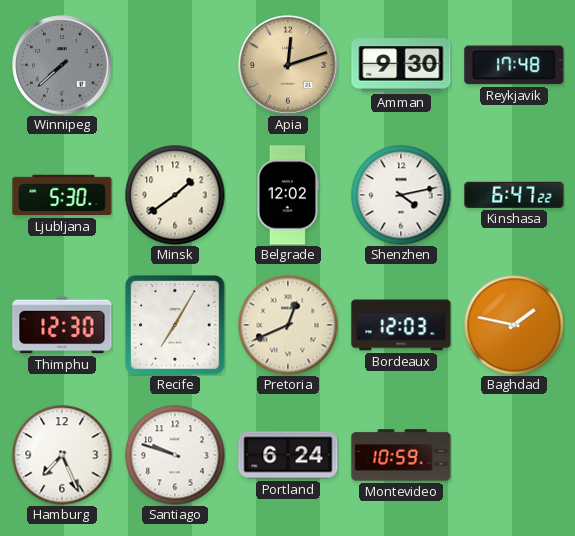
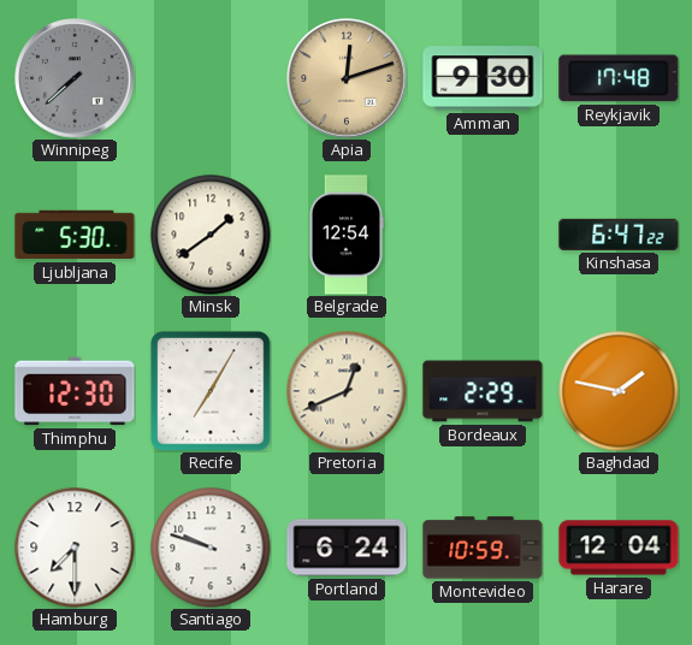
Belgrade: 12:02 -> 12:54 (345, 235)
Shenzhen: 4:13 -> none (401, 195)
Bordeaux: 12:03 -> 2:29 (483, 391)
Hamburg: 7:26 -> 7:30 (75, 548)
Harare: none -> 12:04 (619, 548)
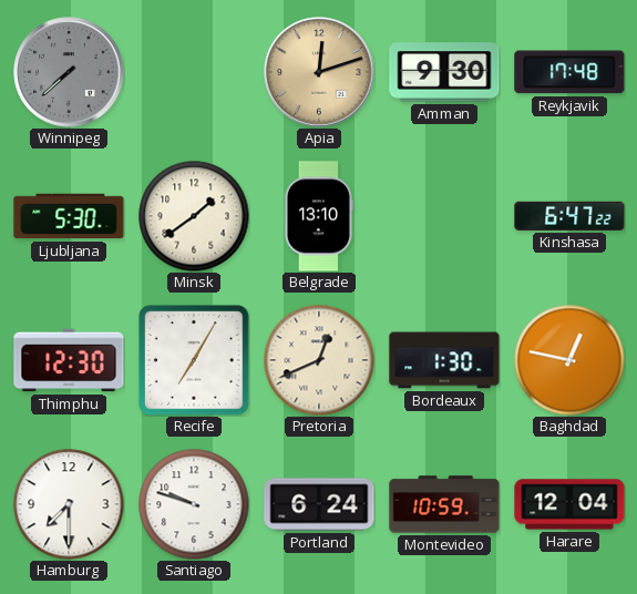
Belgrade: 12:54 -> 13:10 (318, 216)
Bordeaux: 2:29 -> 1:30 (444, 360)
Baghdad: 1:47 -> 12:47 (569, 360)
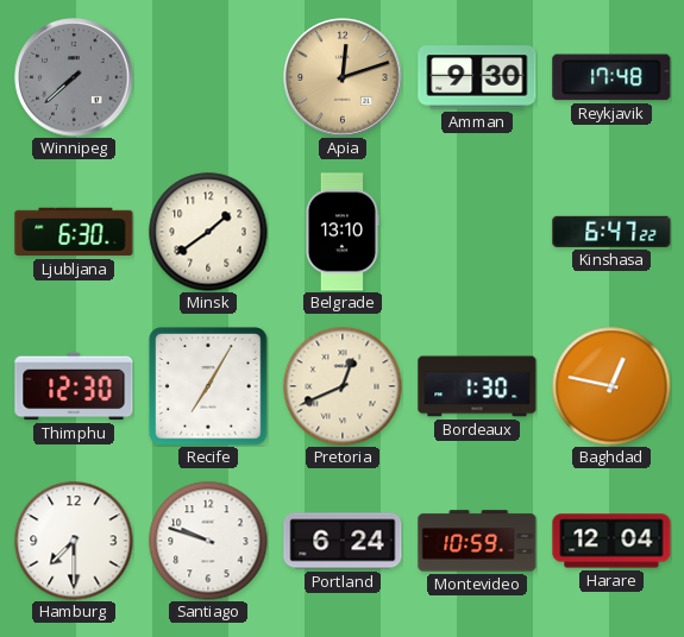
Ljubljana: 5:30 -> 6:30 (74, 232)
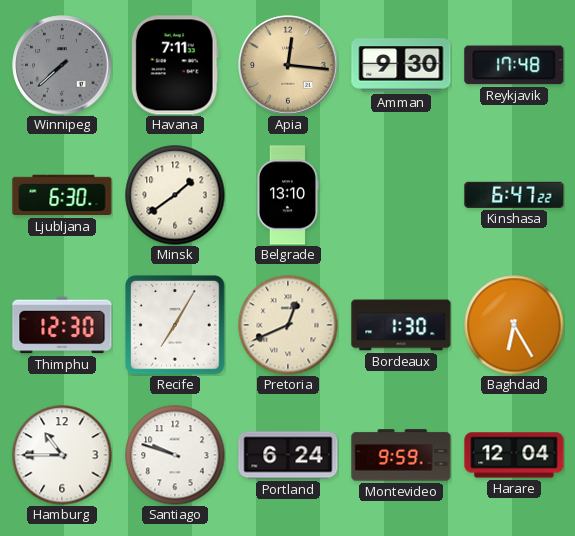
Havana: none -> 7:11 (175, 65)
Apia: 12:12 -> 12:16 (288, 65)
Baghdad: 12:47 -> 6:25 (514, 325)
Hamburg: 7:30 -> 10:45 (62, 455)
Montevideo: 10:59 -> 9:59 (401, 455)
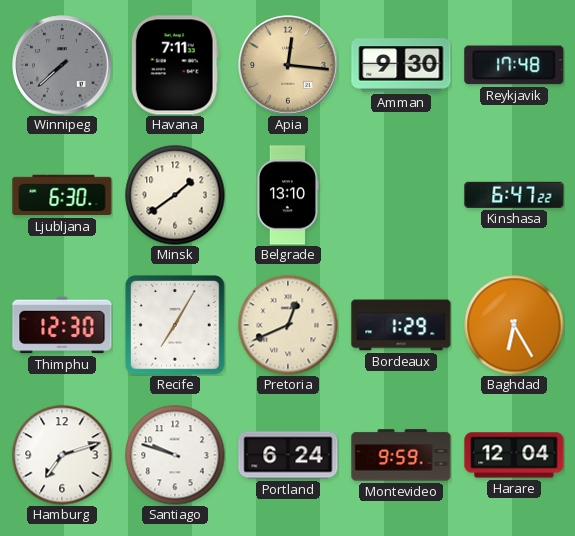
Bordeaux: 1:30 -> 1:29 (401, 325)
Hamburg: 10:45 -> 7:12 (62, 455)
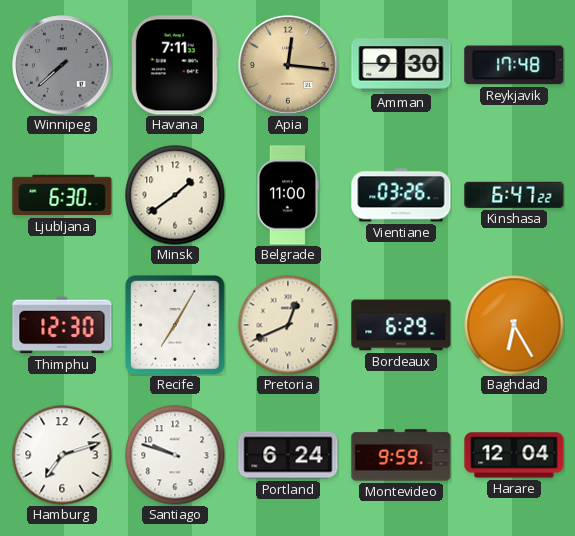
Belgrade: 13:10 -> 11:00 (287, 195)
Vientiane: none -> 03:26 (401, 195)
Bordeaux: 1:29 -> 6:29 (401, 325)
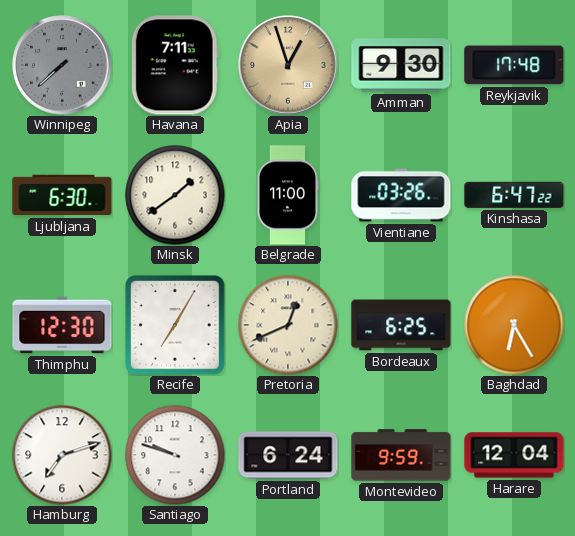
Apia: 12:16 -> 12:57 (288, 65)
Bordeaux: 6:29 -> 6:25 (401, 325)
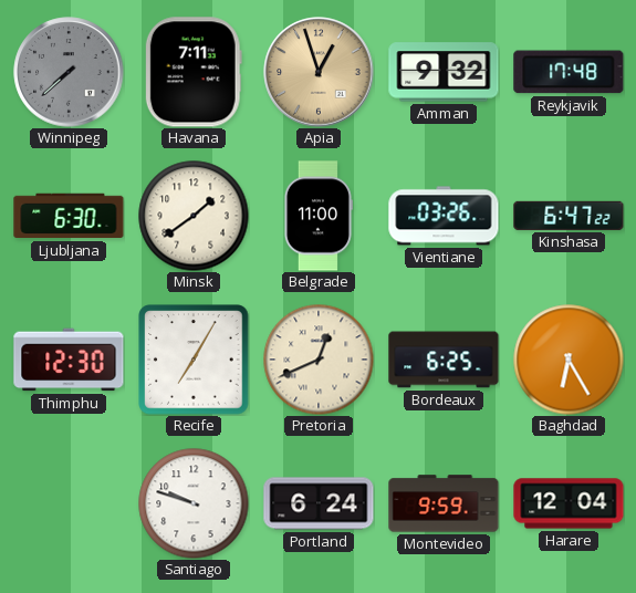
Amman: 9:30 -> 9:32 (444, 72)
Hamburg: 7:12 -> none (62, 455)
